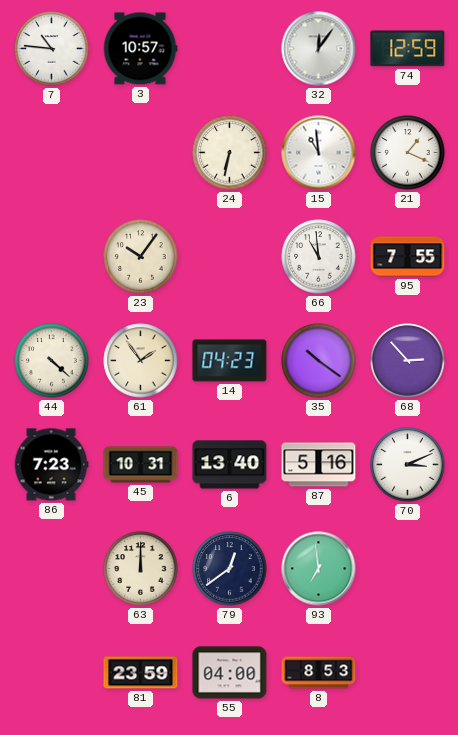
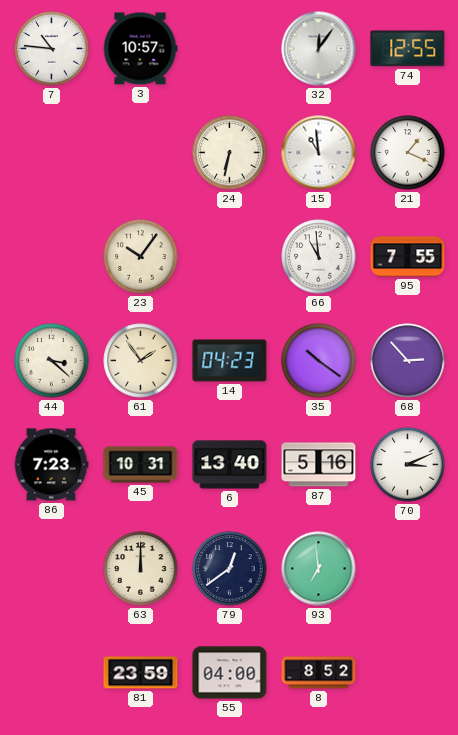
74: 12:59 -> 12:55 (408, 49)
44: 4:22 -> 3:22 (52, 361)
8: 8:53 -> 8:52 (319, 673)
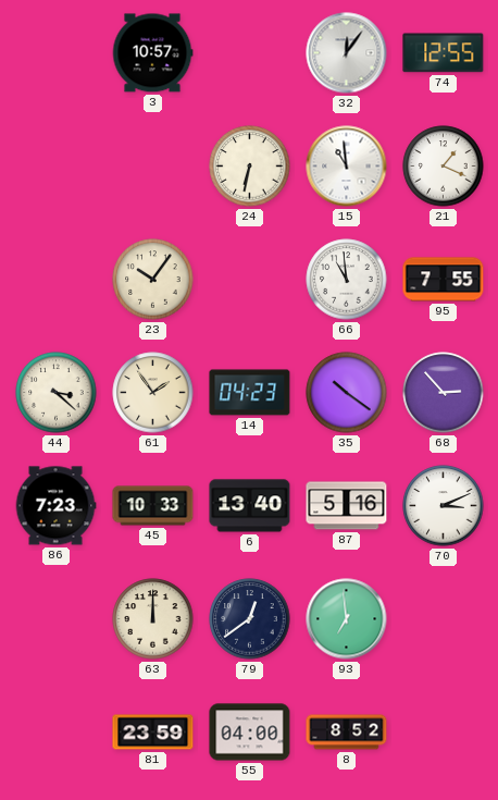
7: 10:46 -> none (52, 49)
45: 10:31 -> 10:33 (153, 506)
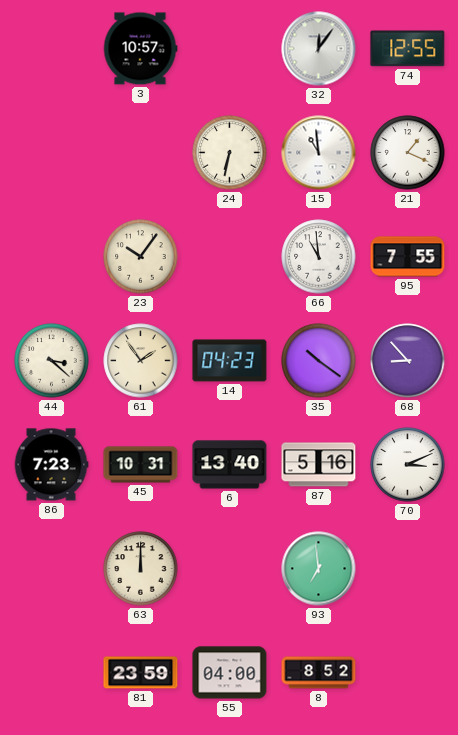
68: 2:53 -> 8:53 (408, 361)
45: 10:33 -> 10:31 (141, 465)
79: 12:39 -> none (250, 619)
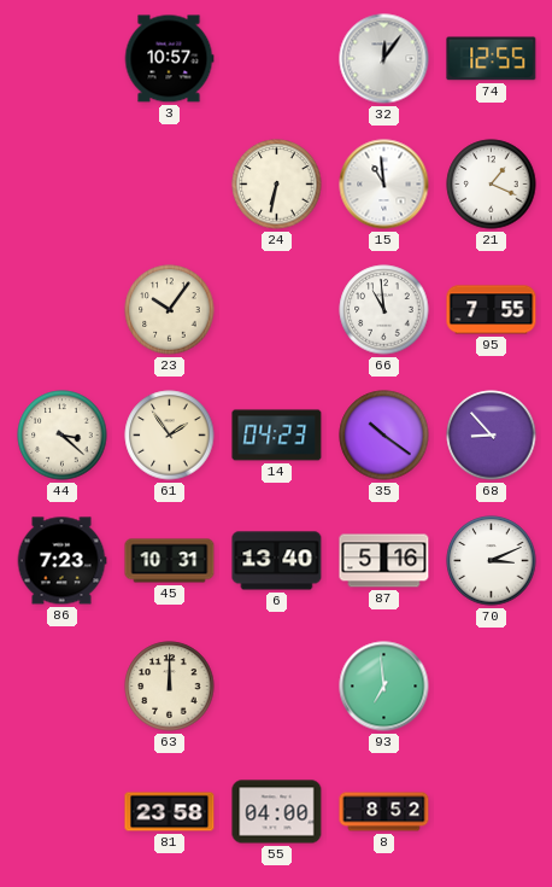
81: 23:59 -> 23:58 (170, 812)
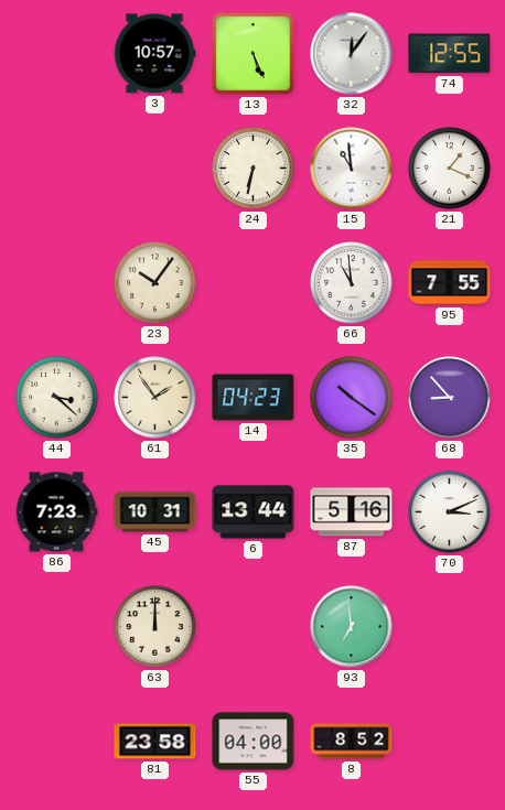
13: none -> 5:26 (254, 54)
6: 13:40 -> 13:44 (254, 512)
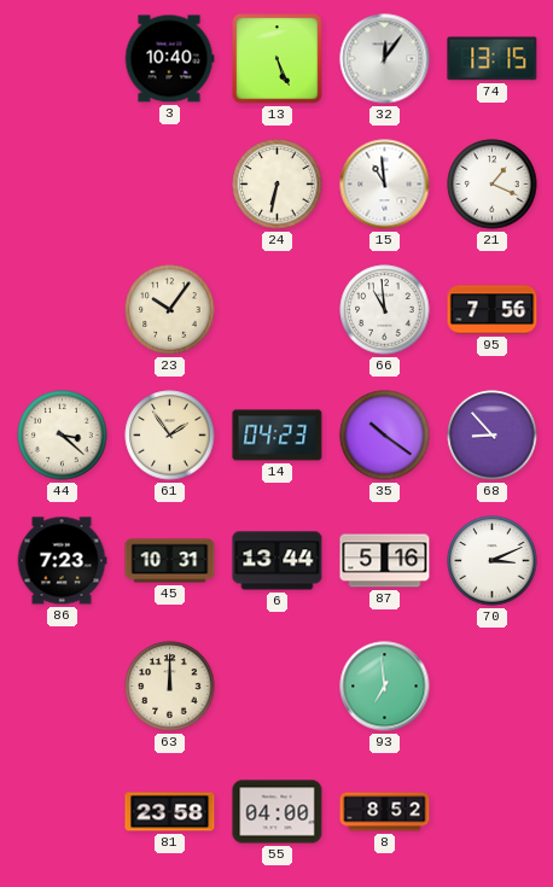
3: 10:57 -> 10:40 (169, 59)
74: 12:55 -> 13:15 (493, 59)
95: 7:55 -> 7:56 (493, 310)
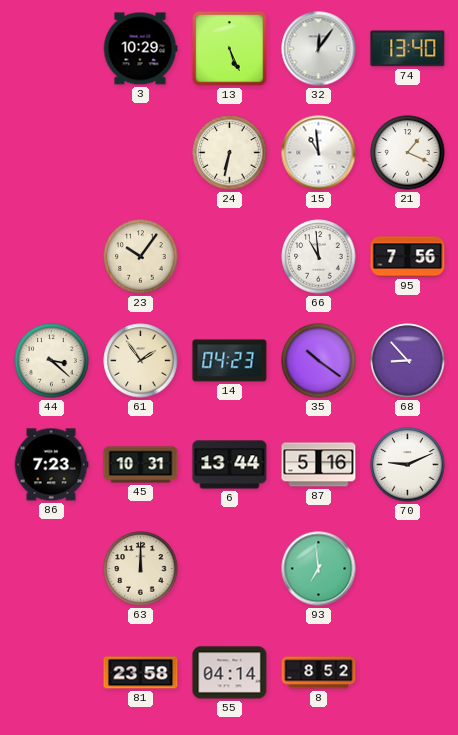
3: 10:40 -> 10:29 (140, 49)
74: 13:15 -> 13:40 (408, 49)
70: 3:11 -> 9:11 (408, 465)
55: 04:00 -> 04:14 (230, 673)
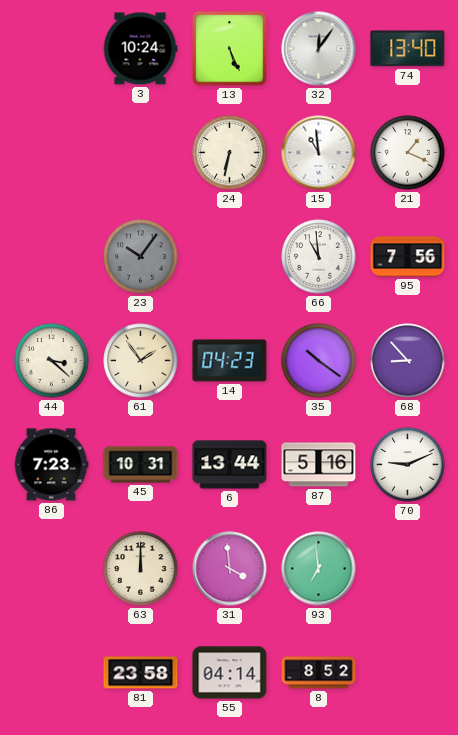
3: 10:29 -> 10:24 (140, 49)
23 dial: cream -> grey (141, 257)
31: none -> 3:59 (230, 569)
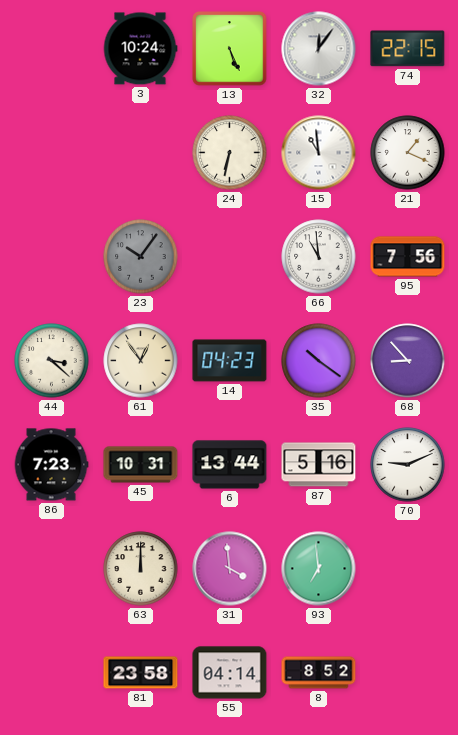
74: 13:40 -> 22:15 (408, 49)
61: 1:54 -> 12:54 (141, 361)
